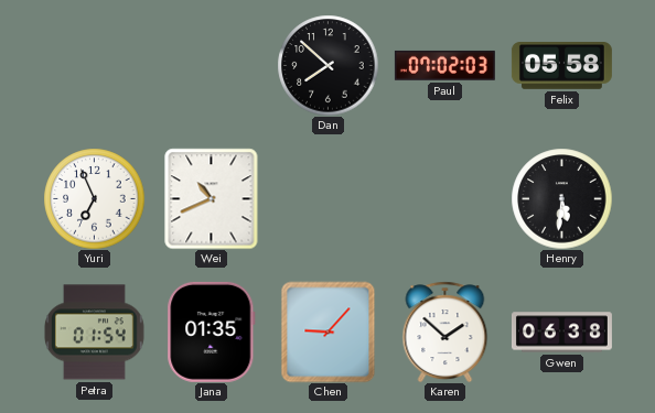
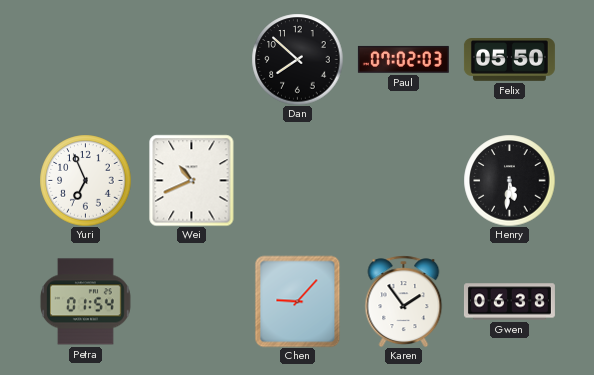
Felix: 05:58 -> 05:50 (509, 60)
Jana: 01:35 -> none (212, 332)
Karen: 1:52 -> 1:54 (404, 301)
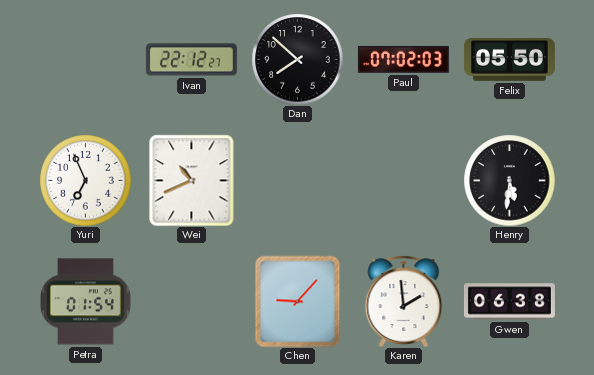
Ivan: none -> 22:12 (191, 60)
Karen: 1:54 -> 1:59 (404, 301)
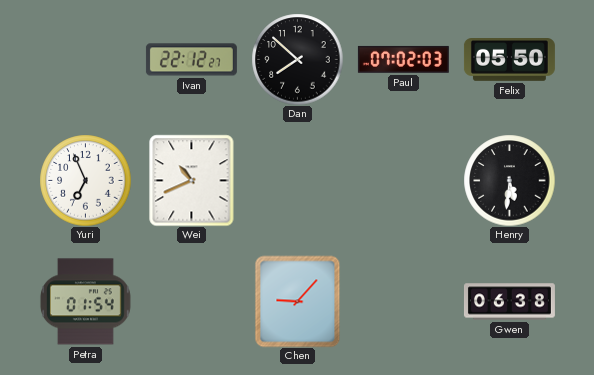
Karen: 1:59 -> none (404, 301)
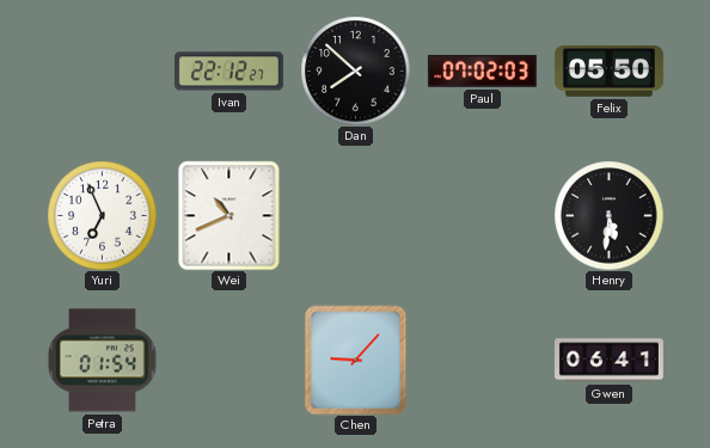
Gwen: 06:38 -> 06:41 (608, 361)
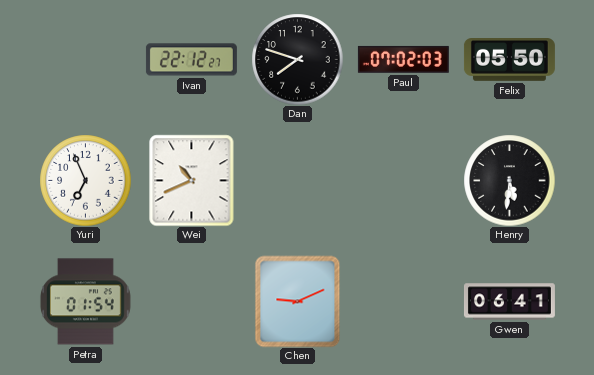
Dan: 7:52 -> 7:48 (297, 59)
Chen: 9:07 -> 9:11 (298, 301)
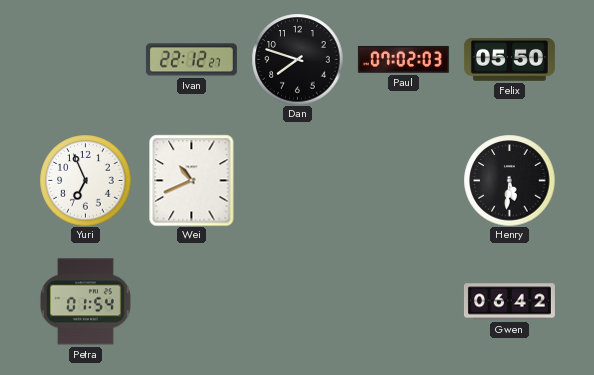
Chen: 9:11 -> none (298, 301)
Gwen: 06:41 -> 06:42 (509, 302)
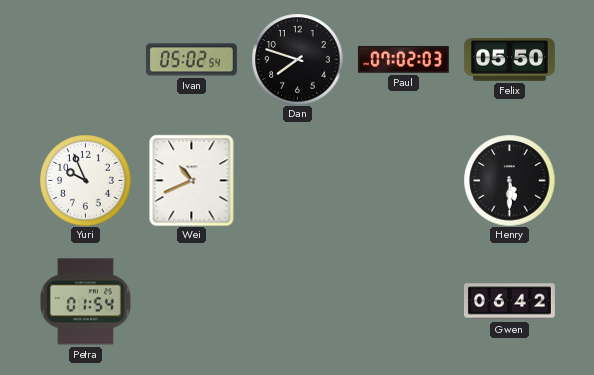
Ivan: 22:12 -> 05:02 (191, 60)
Yuri: 6:56 -> 9:56 (85, 180)
Henry: 5:31 -> 5:30 (509, 180)
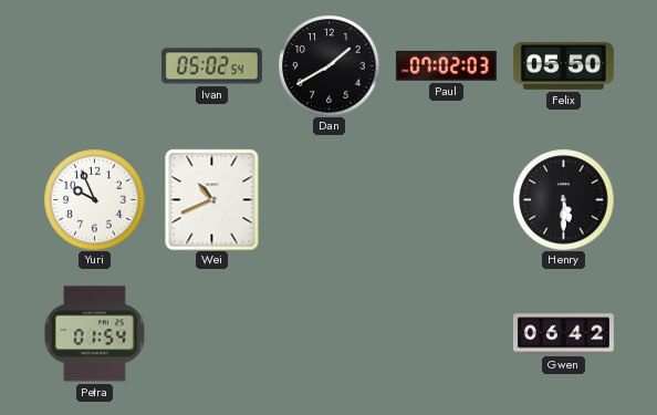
Dan: 7:48 -> 1:40 (328, 65)
